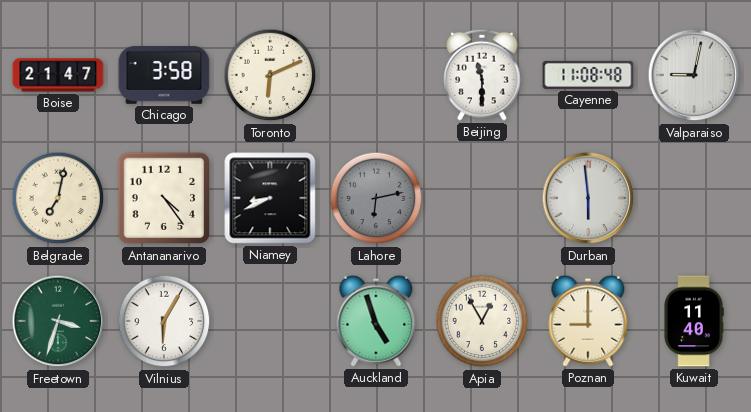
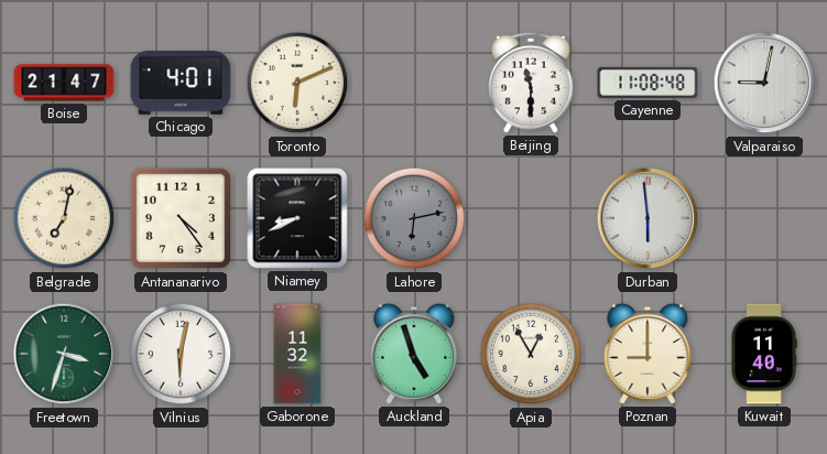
Chicago: 3:58 -> 4:01 (181, 83)
Vilnius: 6:05 -> 6:02 (181, 354)
Gaborone: none -> 11:32 (297, 354)
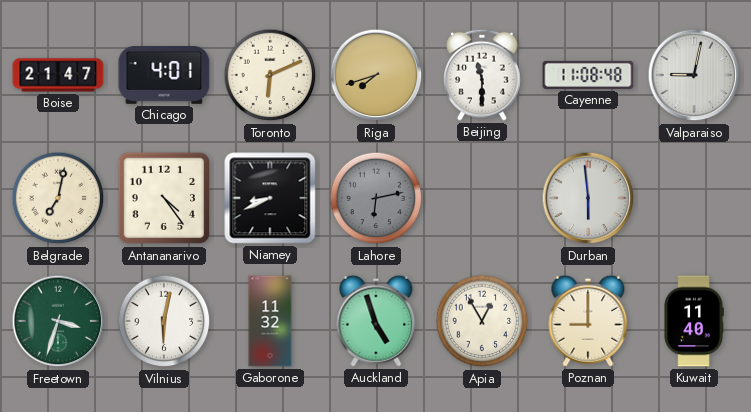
Riga: none -> 7:42 (376, 75)
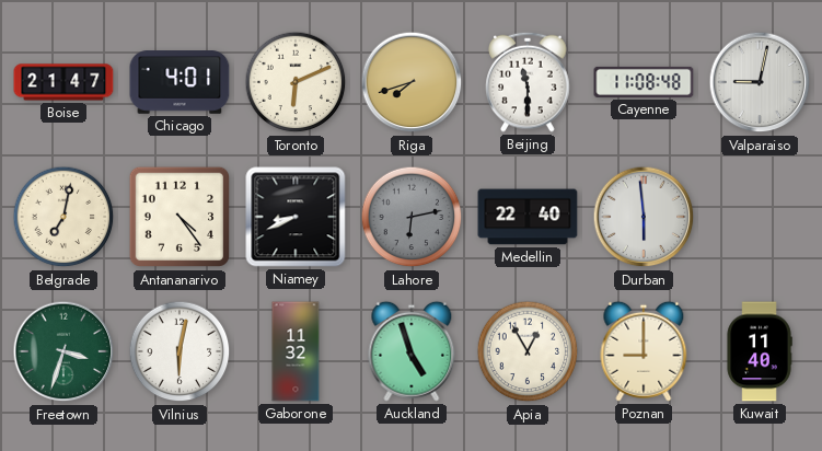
Medellin: none -> 22:40 (528, 217)
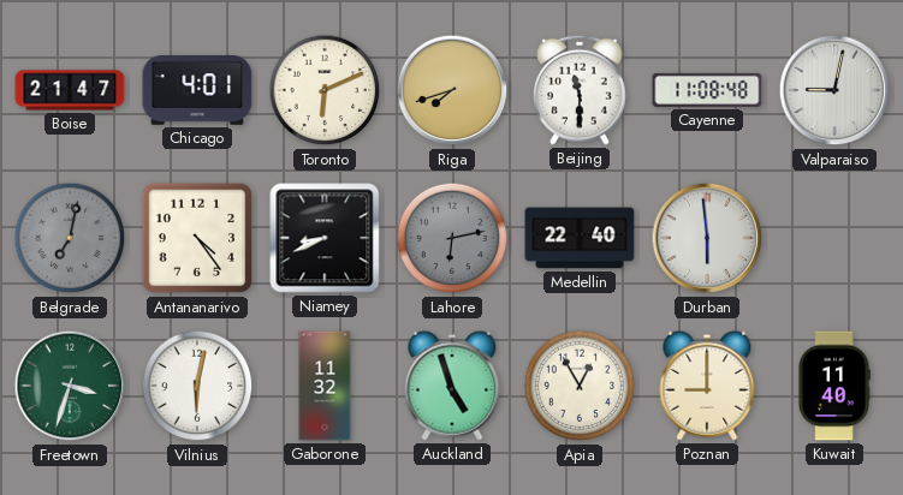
Belgrade dial: cream -> grey (70, 238)
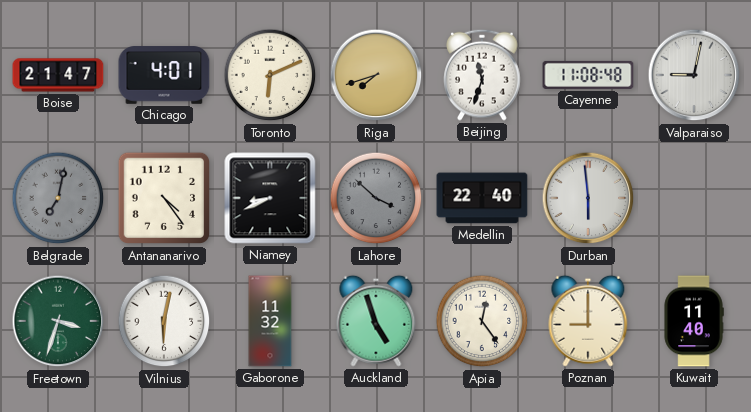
Beijing: 11:30 -> 11:33 (482, 75)
Lahore: 6:13 -> 3:52 (376, 198)
Apia: 12:55 -> 12:24 (482, 321)
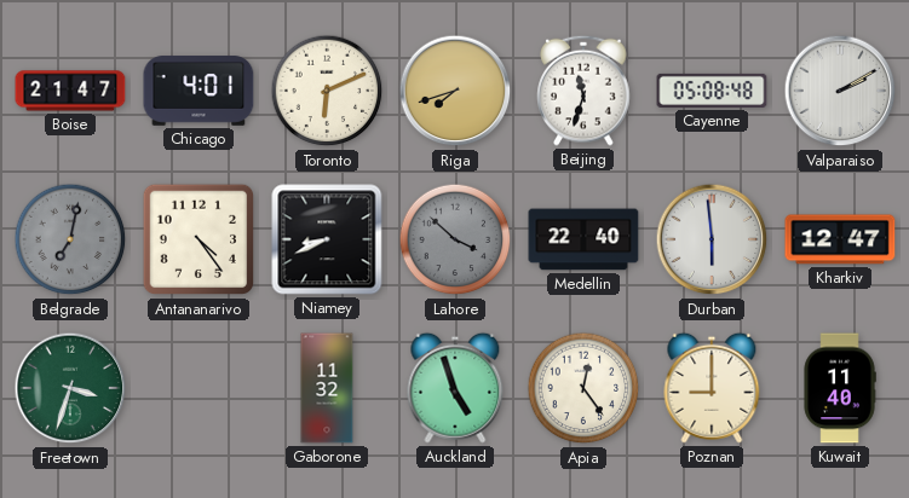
Cayenne: 11:08 -> 05:08 (712, 91)
Valparaiso: 9:02 -> 2:10 (840, 91)
Kharkiv: none -> 12:47 (840, 239)
Vilnius: 6:02 -> none (164, 321)
